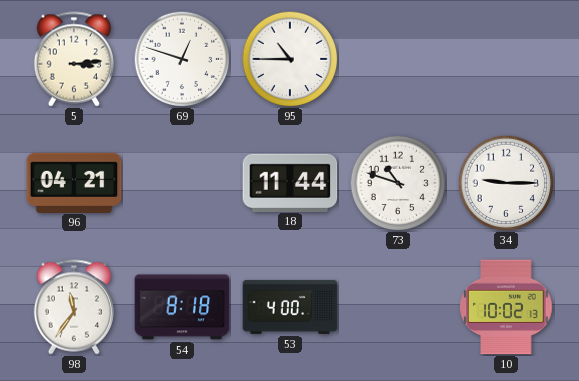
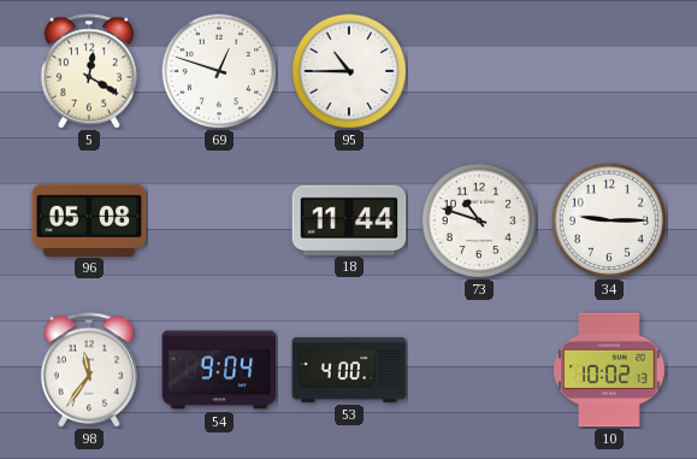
5: 3:14 -> 12:20 (88, 71)
96: 04:21 -> 05:08 (89, 219)
54: 8:18 -> 9:04 (219, 370)
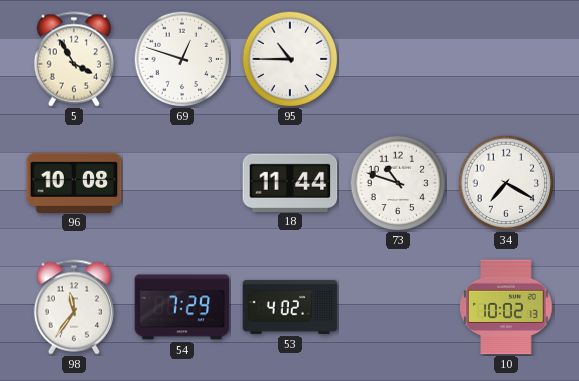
5: 12:20 -> 3:55 (73, 59)
96: 05:08 -> 10:08 (74, 182)
34: 9:15 -> 7:20 (506, 183)
54: 9:04 -> 7:29 (182, 307)
53: 4:00 -> 4:02 (290, 307)
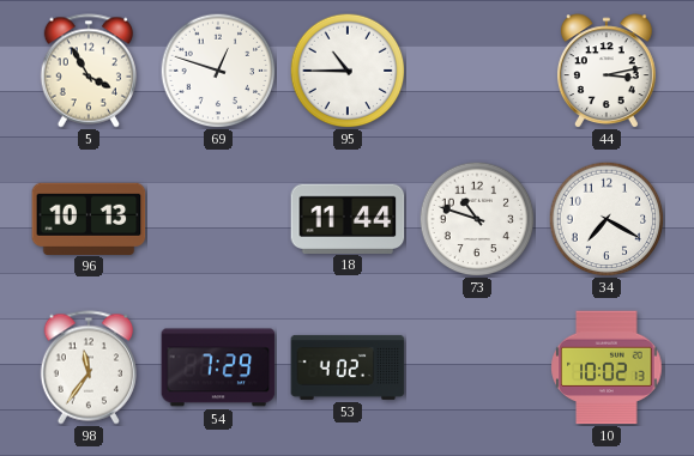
44: none -> 3:13 (607, 71)
96: 10:08 -> 10:13 (89, 218)
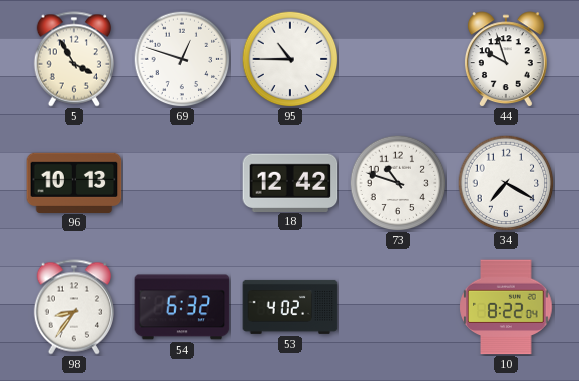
44: 3:13 -> 9:57 (506, 59)
18: 11:44 -> 12:42 (290, 182)
98: 11:36 -> 8:36 (73, 307)
54: 7:29 -> 6:32 (182, 307)
10: 10:02 -> 8:22 (506, 307)
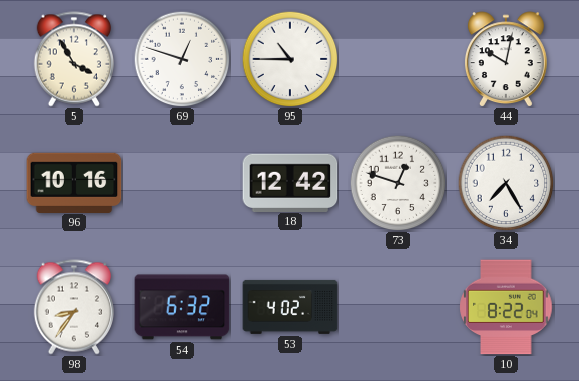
44: 9:57 -> 10:02 (506, 59)
96: 10:13 -> 10:16 (74, 182)
73: 10:48 -> 12:48 (398, 183)
34: 7:20 -> 7:25 (506, 183)
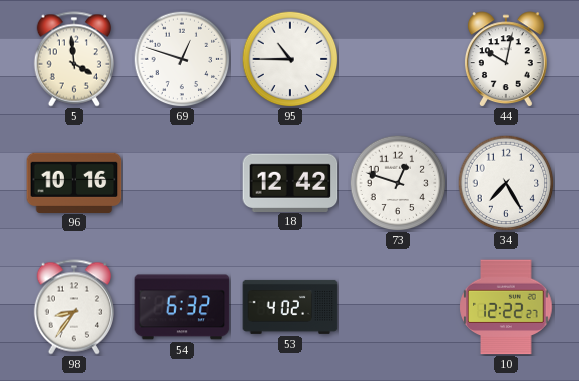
5: 3:55 -> 3:59 (73, 59)
10: 8:22 -> 12:22 (506, 307)
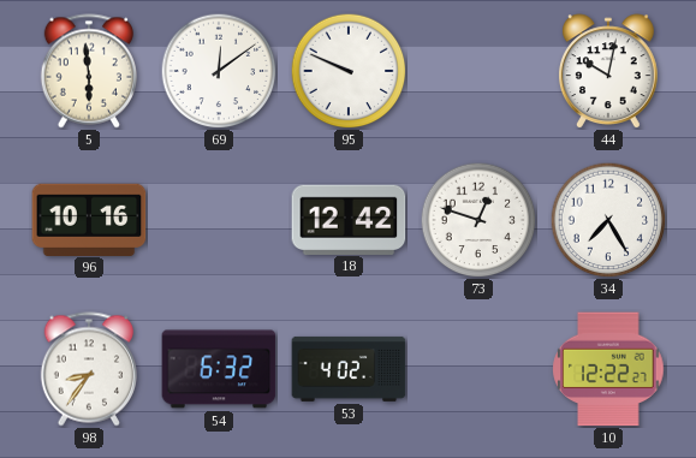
5: 3:59 -> 5:59 (88, 71)
69: 12:48 -> 12:09 (219, 71)
95: 10:45 -> 9:49 (349, 71)
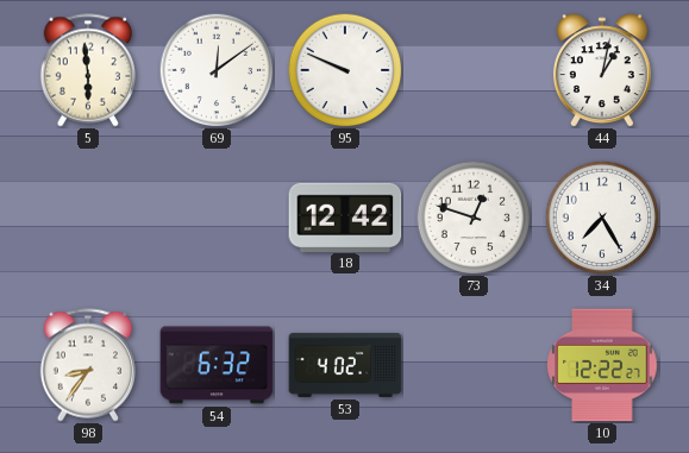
44: 10:02 -> 1:02 (602, 70)
96: 10:16 -> none (89, 219)
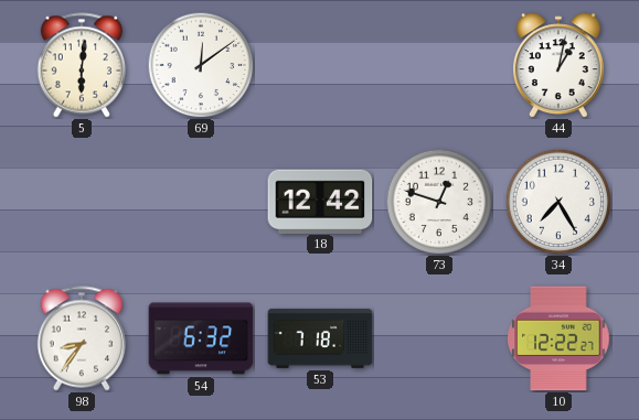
5: 5:59 -> 6:01 (81, 65)
95: 9:49 -> none (345, 70)
53: 4:02 -> 7:18 (320, 338)
